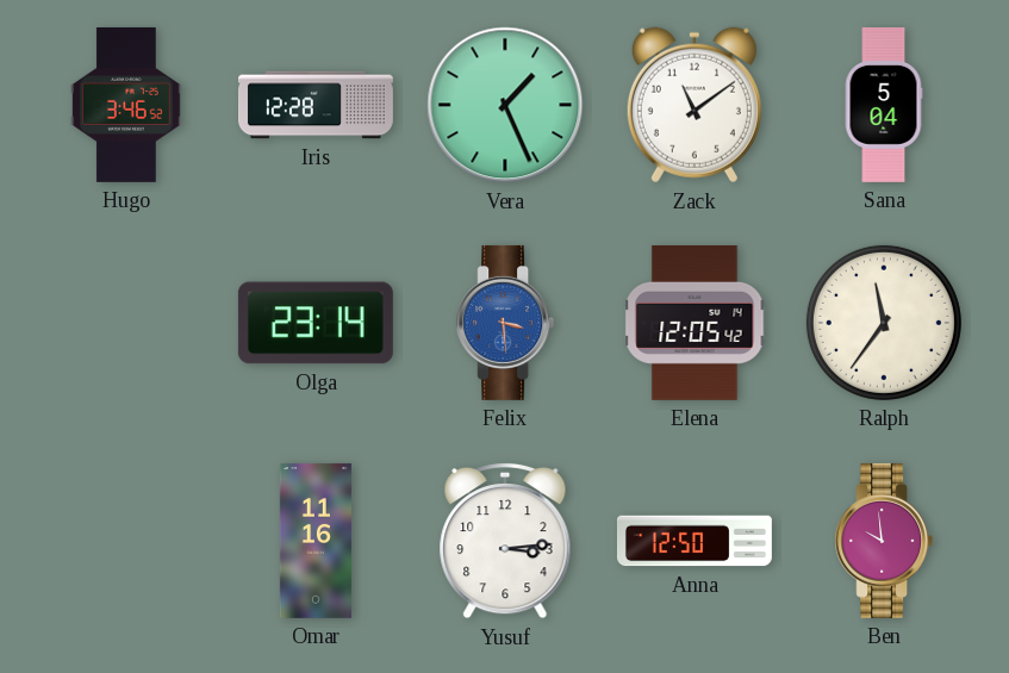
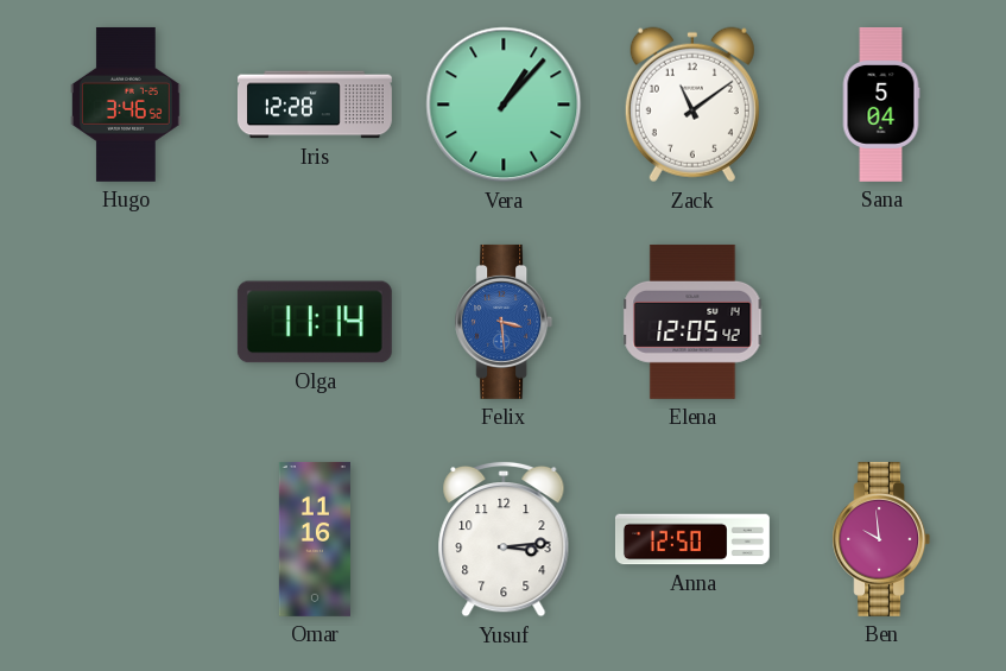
Vera: 1:26 -> 1:07 (504, 105)
Olga: 23:14 -> 11:14 (315, 322)
Ralph: 11:36 -> none (884, 323)
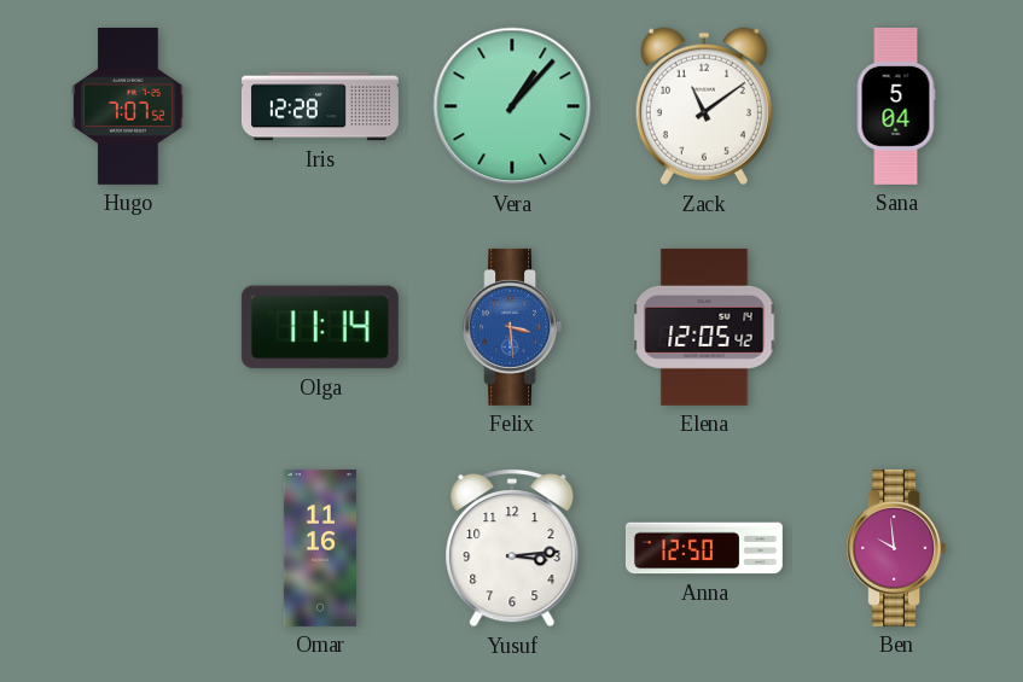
Hugo: 3:46 -> 7:07 (128, 106)
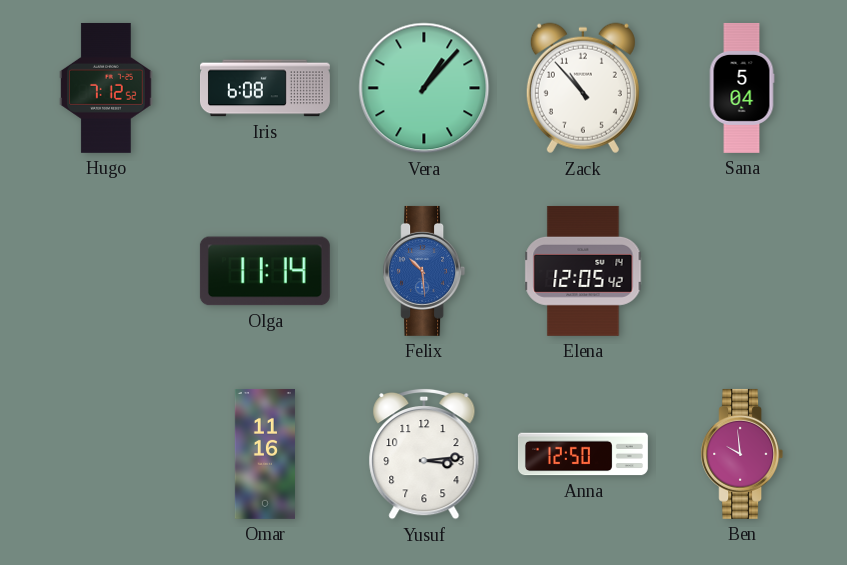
Hugo: 7:07 -> 7:12 (106, 88)
Iris: 12:28 -> 6:08 (266, 88)
Zack: 11:09 -> 10:53 (583, 88)
Felix: 3:29 -> 10:29 (424, 271)
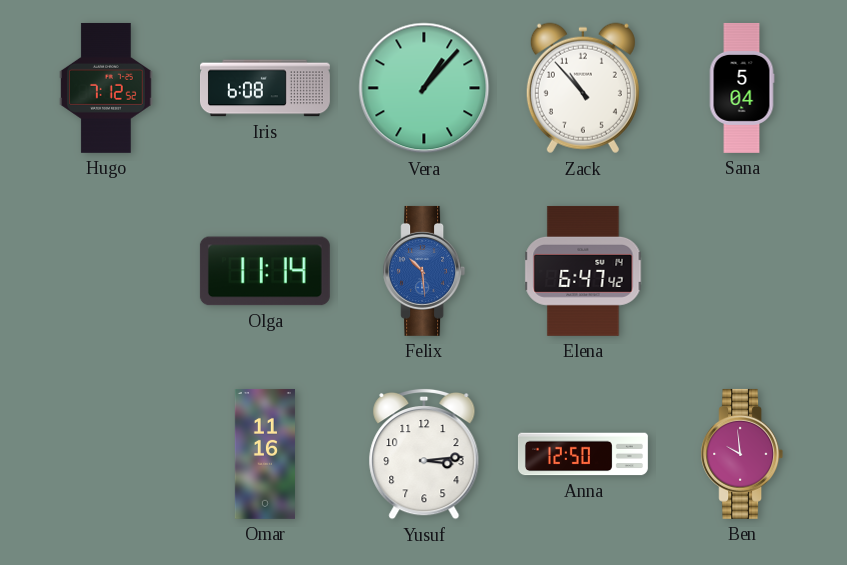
Elena: 12:05 -> 6:47 (583, 271)
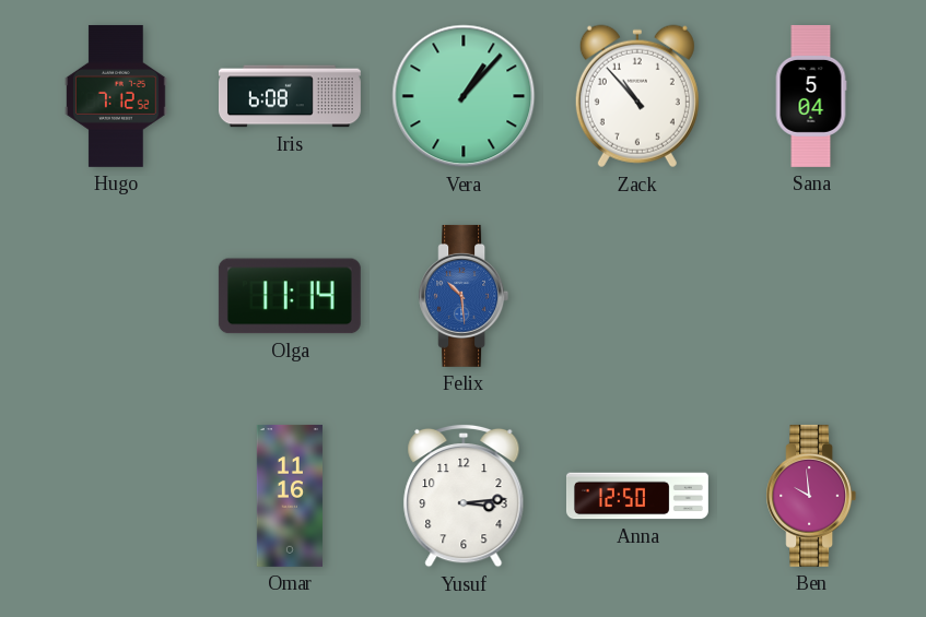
Elena: 6:47 -> none (583, 271)
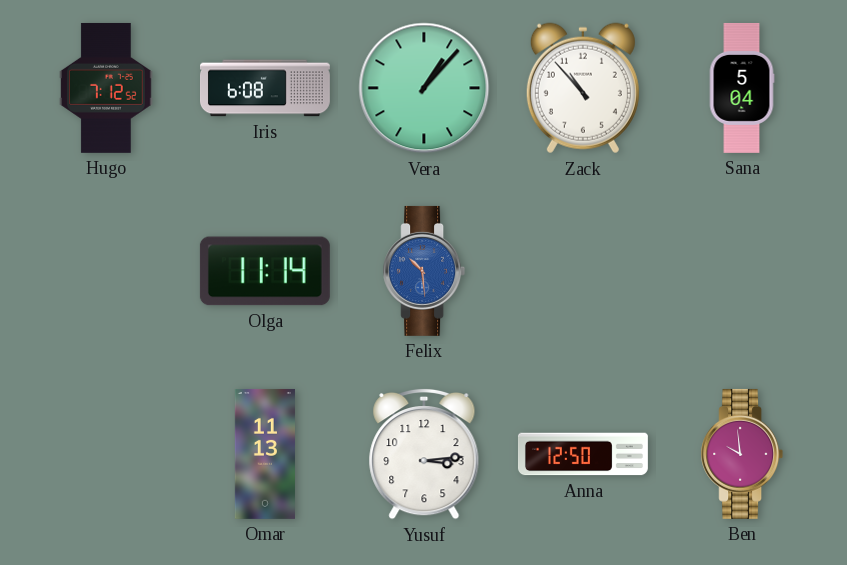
Omar: 11:16 -> 11:13 (265, 454)
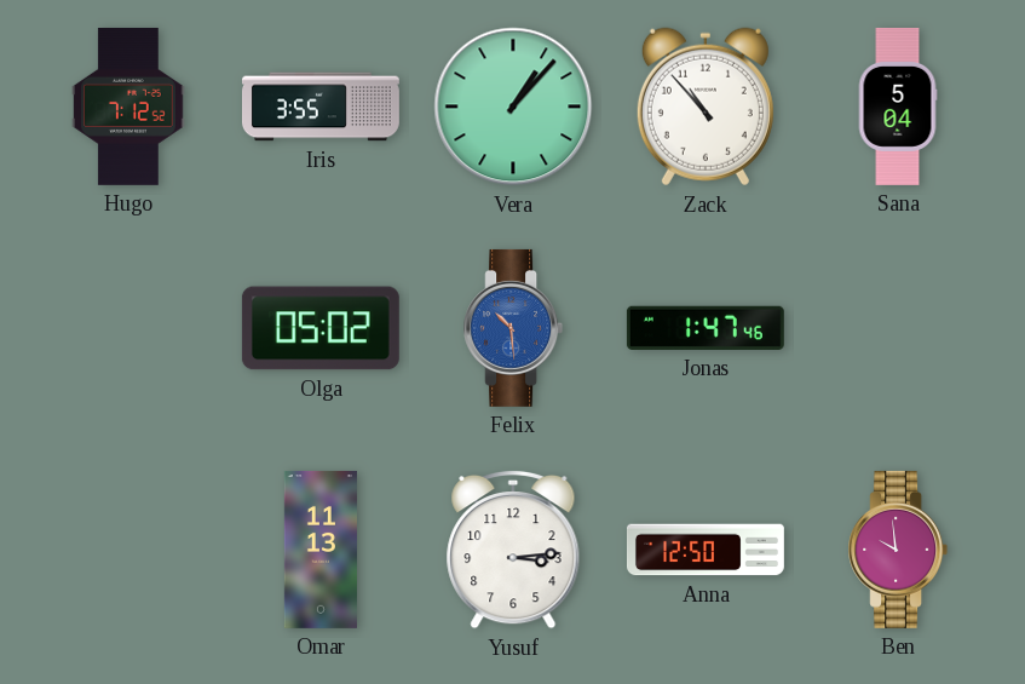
Iris: 6:08 -> 3:55 (322, 107)
Olga: 11:14 -> 05:02 (321, 328)
Jonas: none -> 1:47 (706, 328)
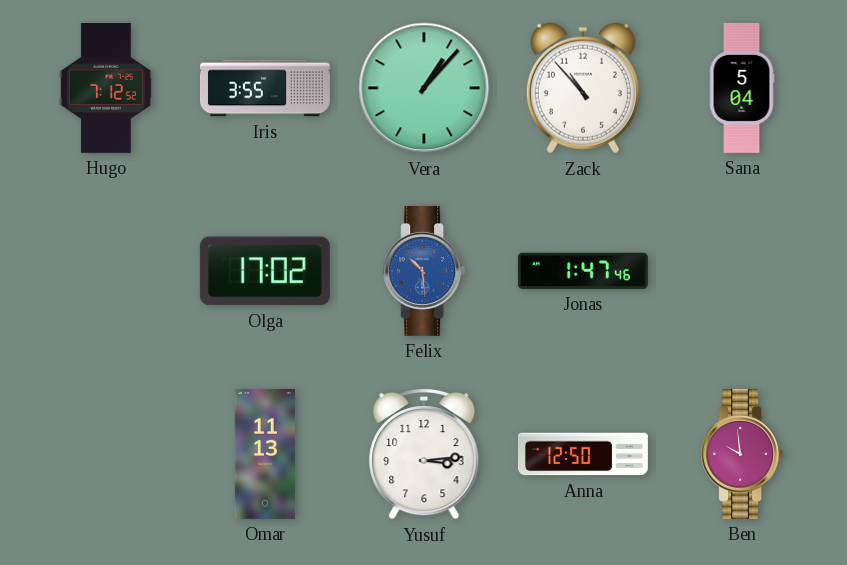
Olga: 05:02 -> 17:02 (265, 271)
